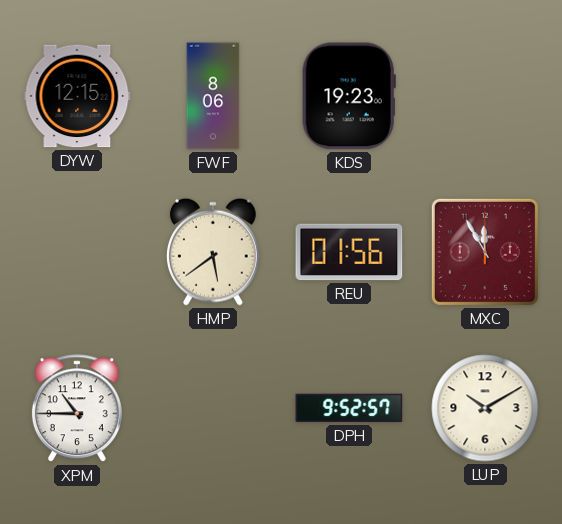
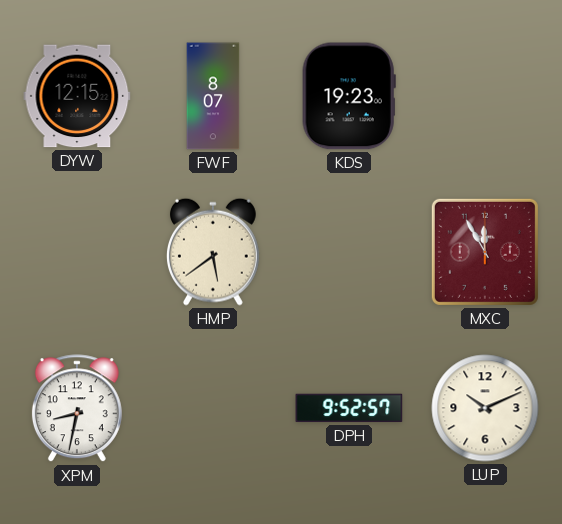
FWF: 8:06 -> 8:07 (213, 96)
REU: 01:56 -> none (349, 252)
XPM: 10:45 -> 8:32 (77, 409)
LUP: 10:10 -> 10:11 (485, 408)
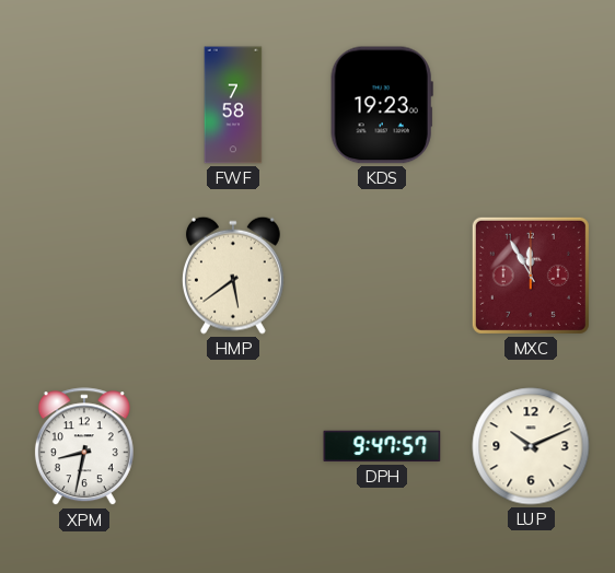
DYW: 12:15 -> none (77, 96)
FWF: 8:07 -> 7:58 (233, 105)
DPH: 9:52 -> 9:47 (382, 446)
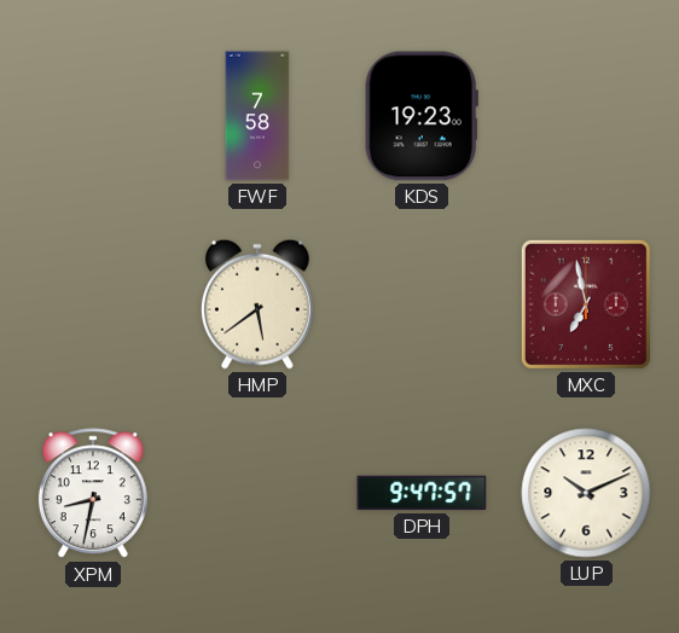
MXC: 11:55 -> 6:58 (586, 304)
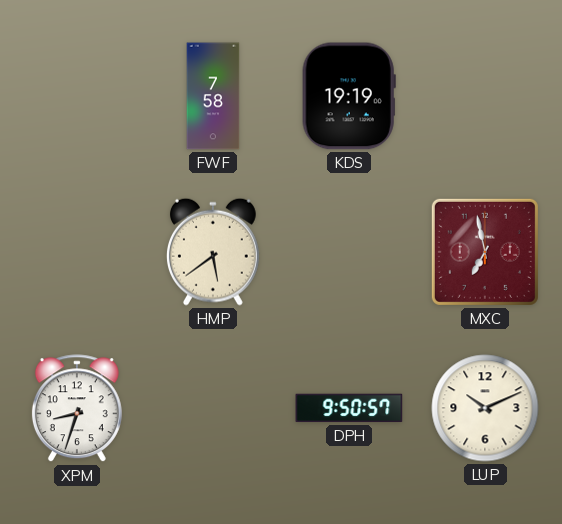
KDS: 19:23 -> 19:19 (349, 96)
XPM: 8:32 -> 8:33 (77, 409)
DPH: 9:47 -> 9:50 (349, 408)
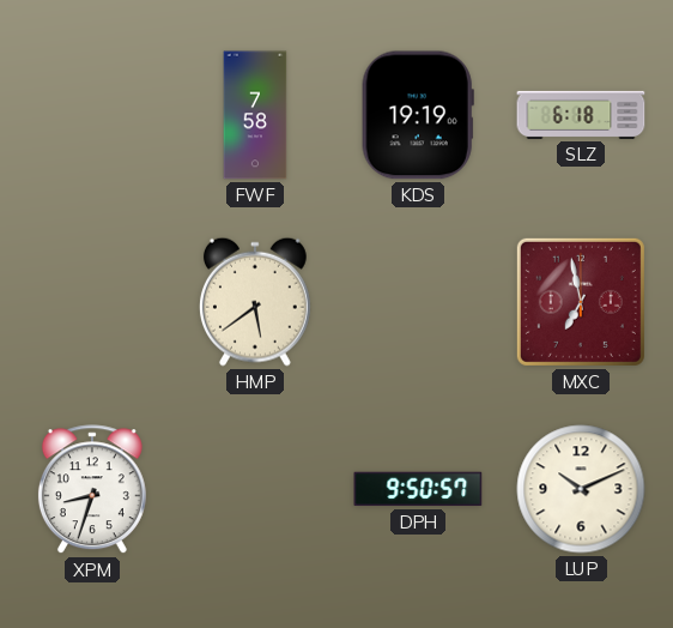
SLZ: none -> 6:18 (581, 115)
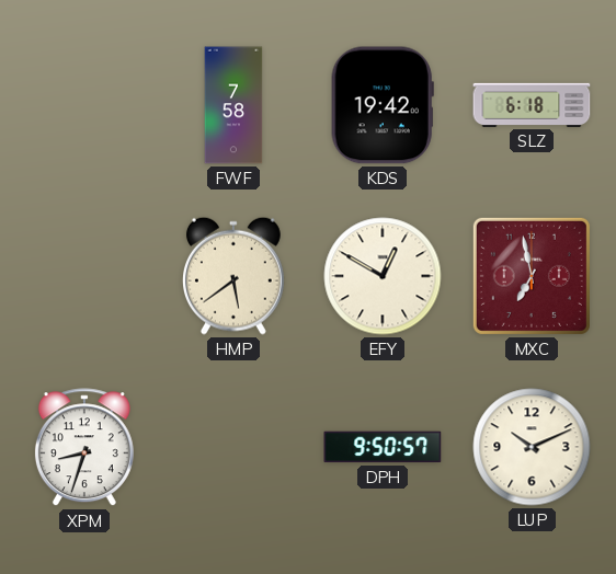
KDS: 19:19 -> 19:42 (383, 105)
EFY: none -> 12:50 (383, 276)
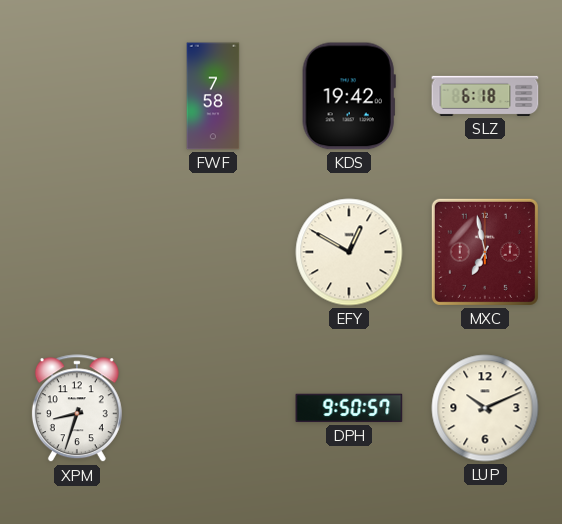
HMP: 5:39 -> none (233, 276)
